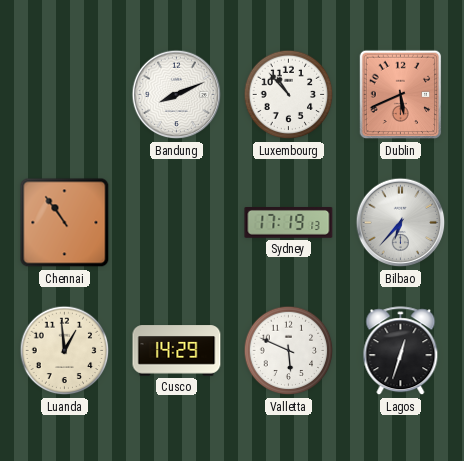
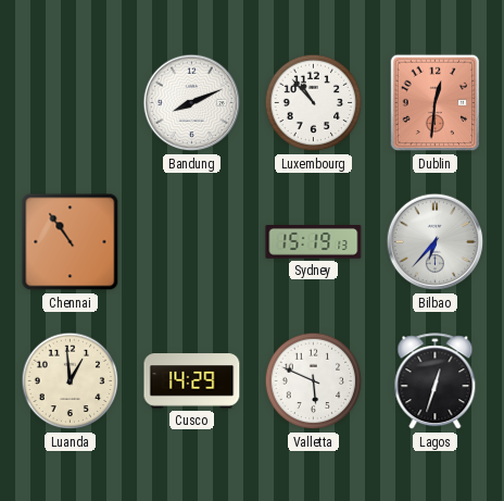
Dublin: 5:41 -> 12:31 (436, 103)
Sydney: 17:19 -> 15:19 (314, 242)
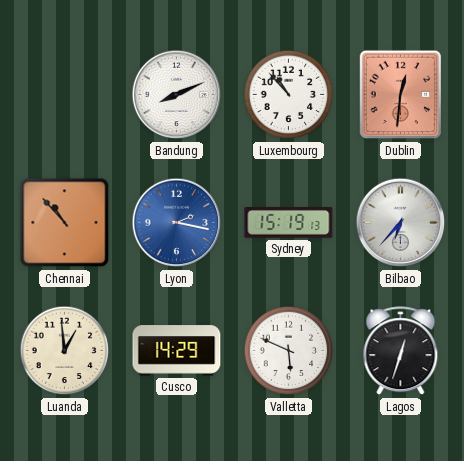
Chennai: 10:54 -> 10:53 (65, 223)
Lyon: none -> 2:17 (177, 223)
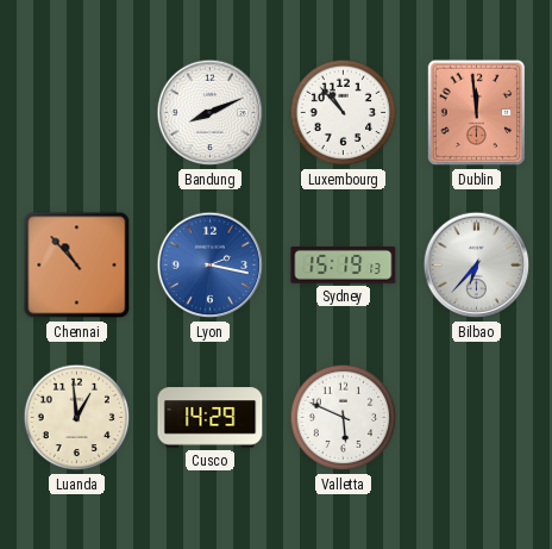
Dublin: 12:31 -> 11:59 (477, 113)
Lagos: 12:33 -> none (401, 351)
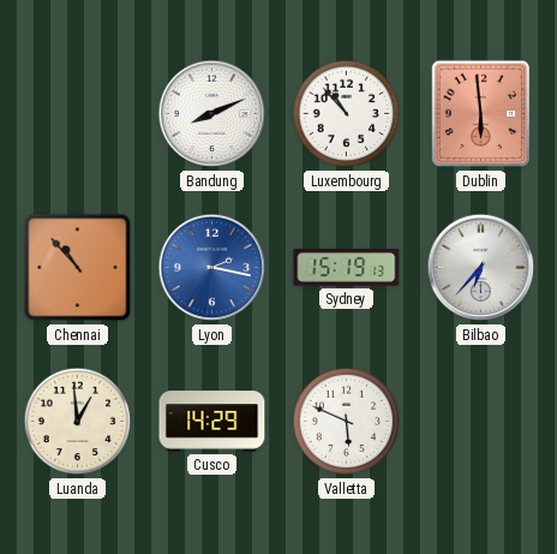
Dublin: 11:59 -> 5:59 (481, 114)
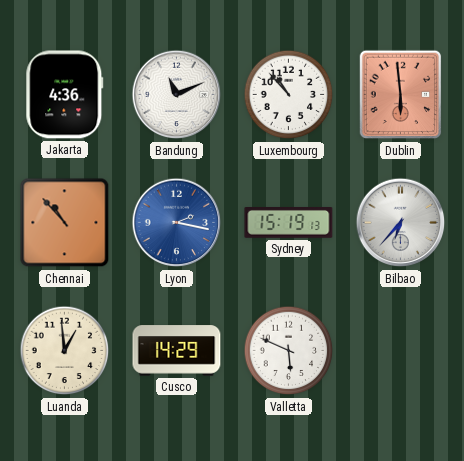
Jakarta: none -> 4:36 (65, 95)
Bandung: 8:11 -> 11:11 (177, 95)
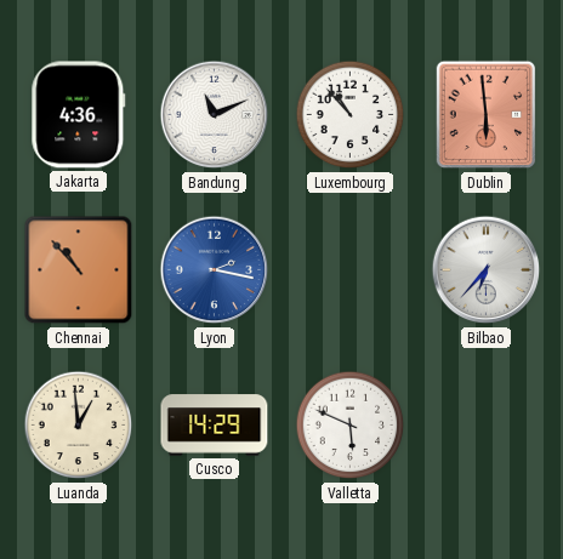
Sydney: 15:19 -> none (289, 223)
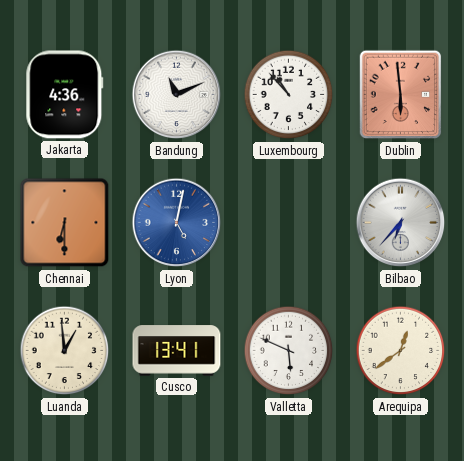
Chennai: 10:53 -> 6:30 (65, 223)
Lyon: 2:17 -> 5:02 (177, 223)
Cusco: 14:29 -> 13:41 (177, 351)
Arequipa: none -> 12:39 (401, 351)
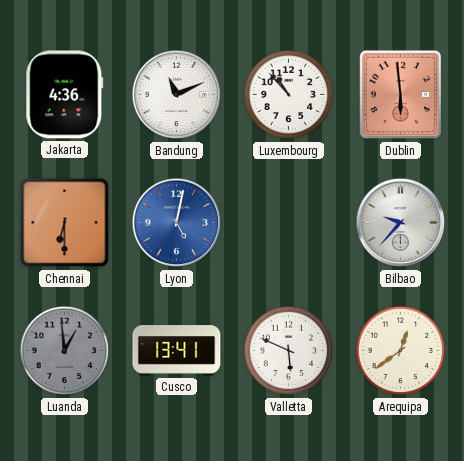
Bilbao: 6:37 -> 9:37 (401, 223)
Luanda dial: cream -> grey (65, 351)
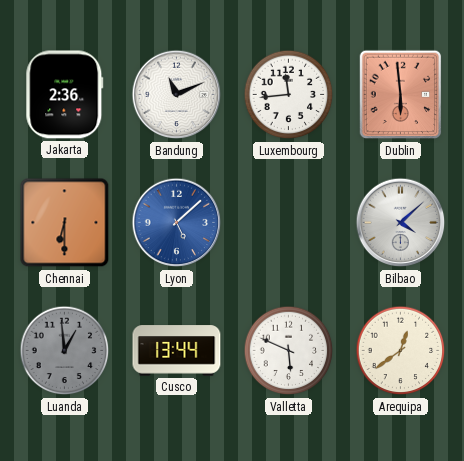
Jakarta: 4:36 -> 2:36 (65, 95)
Luxembourg: 10:53 -> 11:44 (289, 95)
Lyon: 5:02 -> 5:08 (177, 223)
Bilbao: 9:37 -> 4:08 (401, 223)
Cusco: 13:41 -> 13:44 (177, 351)
